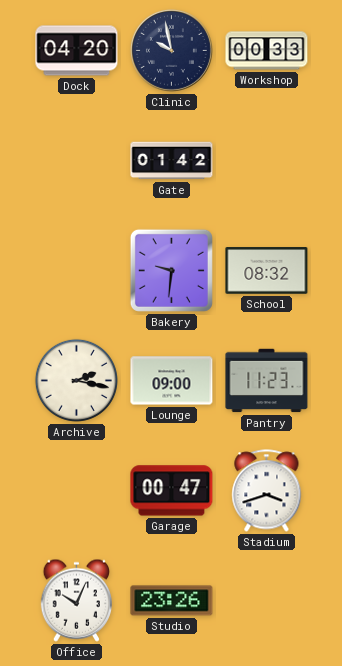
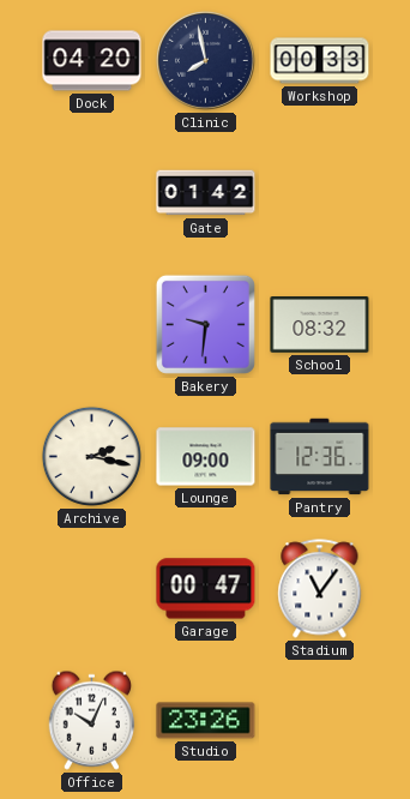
Clinic: 9:58 -> 7:58 (205, 60)
Pantry: 11:23 -> 12:36 (320, 457)
Stadium: 3:42 -> 11:06 (320, 589)
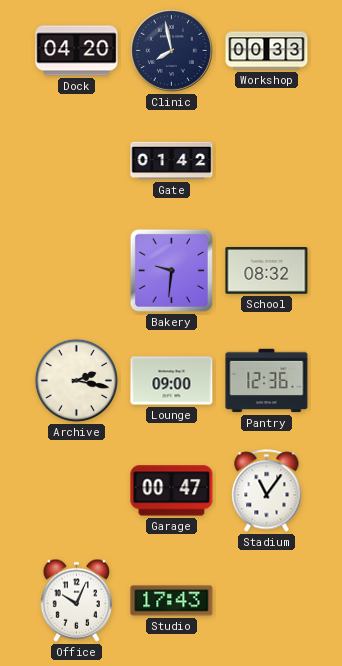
Studio: 23:26 -> 17:43 (172, 601)
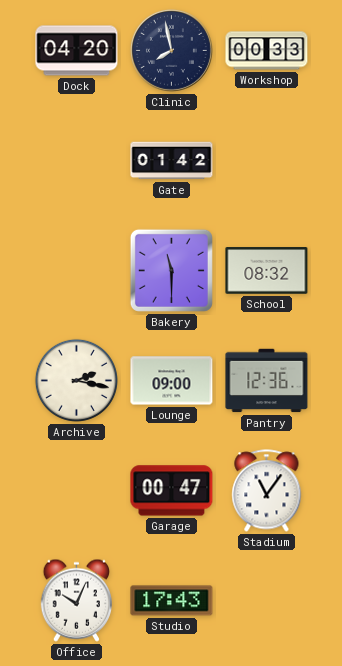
Bakery: 9:31 -> 11:30 (171, 270)
